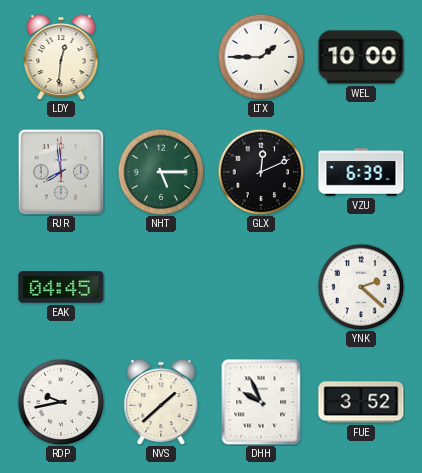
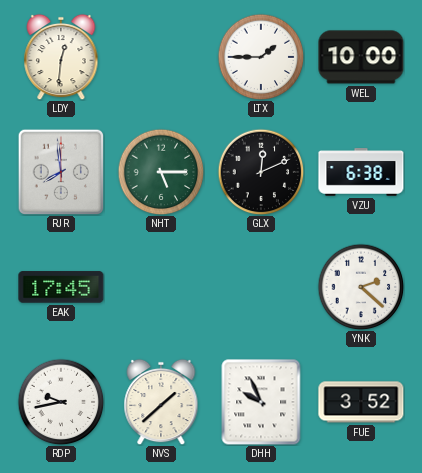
VZU: 6:39 -> 6:38 (361, 172)
EAK: 04:45 -> 17:45 (61, 287)
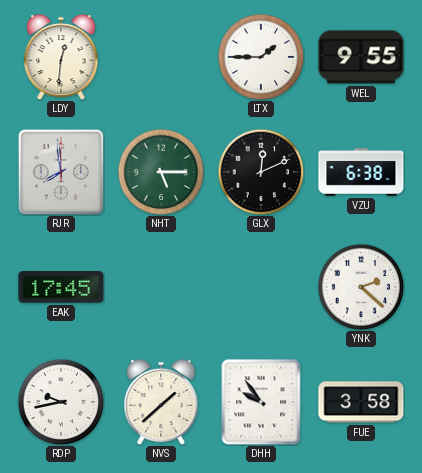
WEL: 10:00 -> 9:55 (361, 57)
DHH: 9:56 -> 9:54 (261, 402)
FUE: 3:52 -> 3:58 (361, 402)
